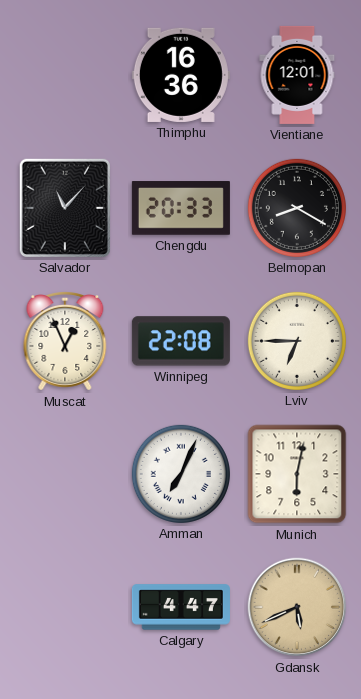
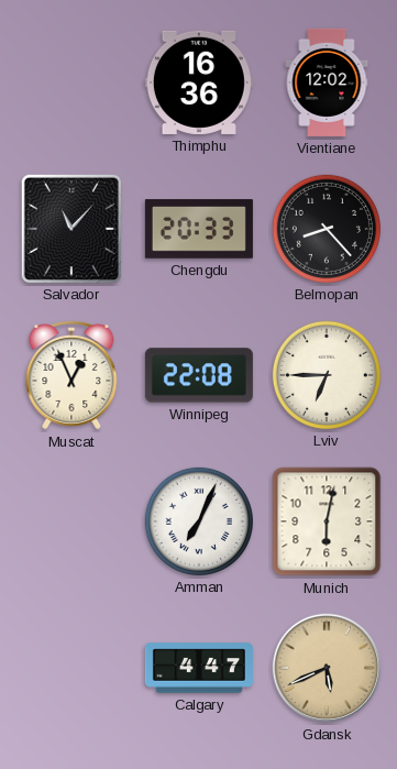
Vientiane: 12:01 -> 12:02 (327, 83)
Belmopan: 8:20 -> 8:23 (327, 229)
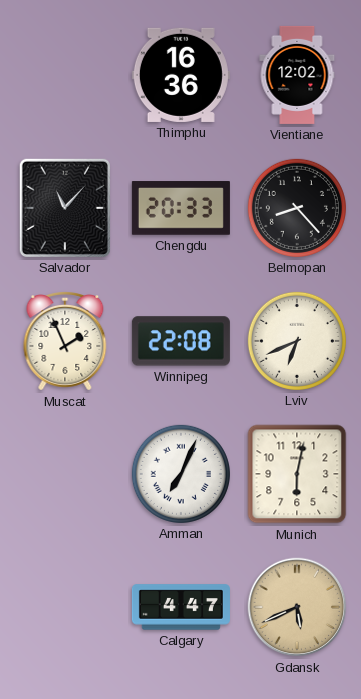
Muscat: 12:56 -> 1:56 (65, 342)
Lviv: 6:45 -> 6:41 (297, 341)
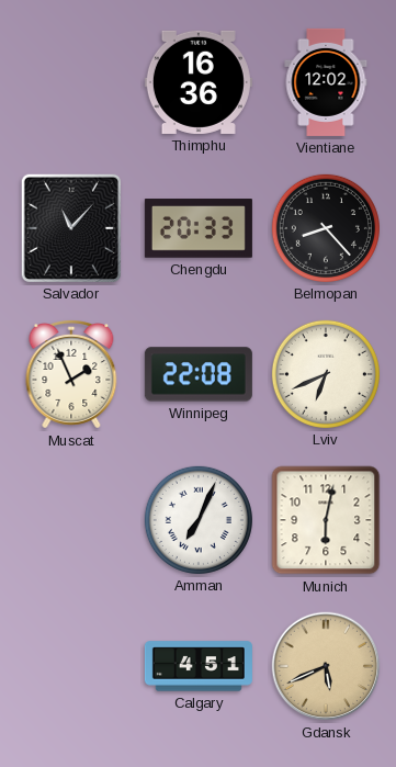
Calgary: 4:47 -> 4:51 (199, 666)
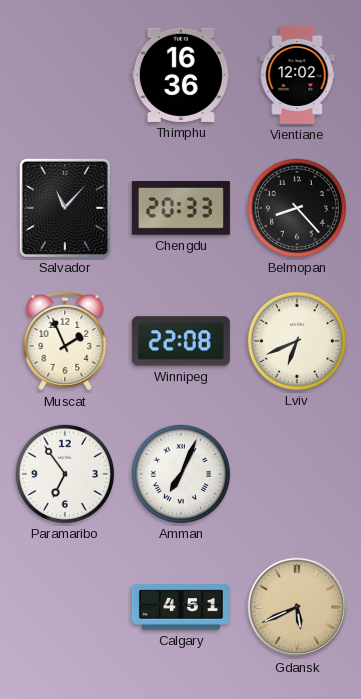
Paramaribo: none -> 6:54 (65, 474)
Munich: 6:02 -> none (326, 520)
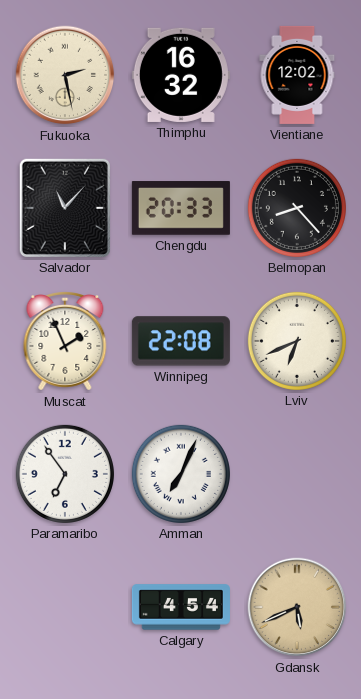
Fukuoka: none -> 2:28 (65, 75)
Thimphu: 16:36 -> 16:32 (181, 75)
Calgary: 4:51 -> 4:54 (181, 607)
